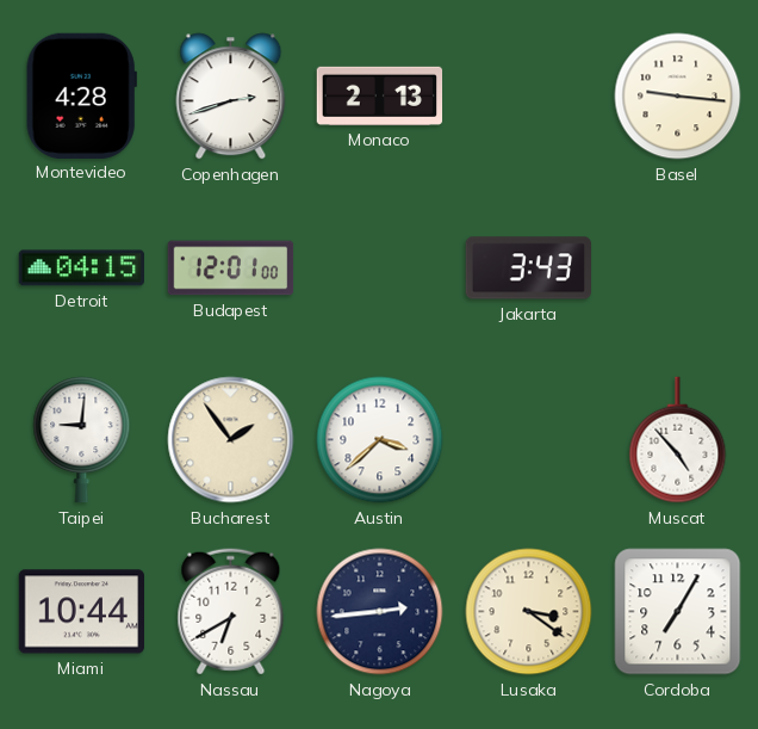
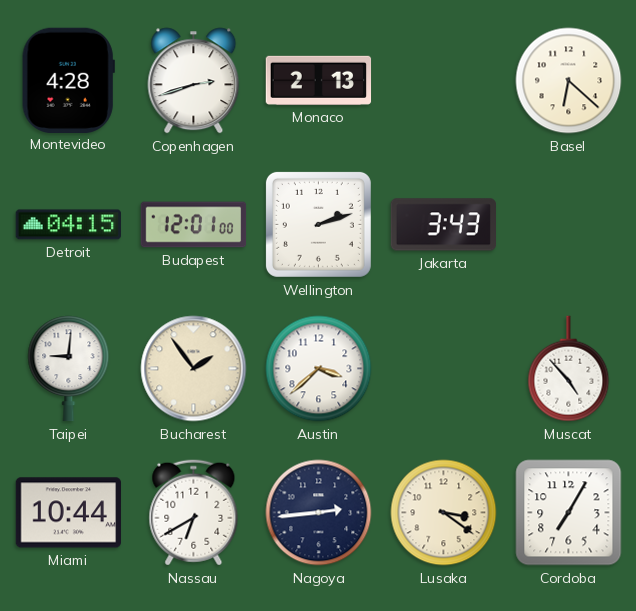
Basel: 9:16 -> 6:22 (569, 81)
Wellington: none -> 2:12 (318, 224)
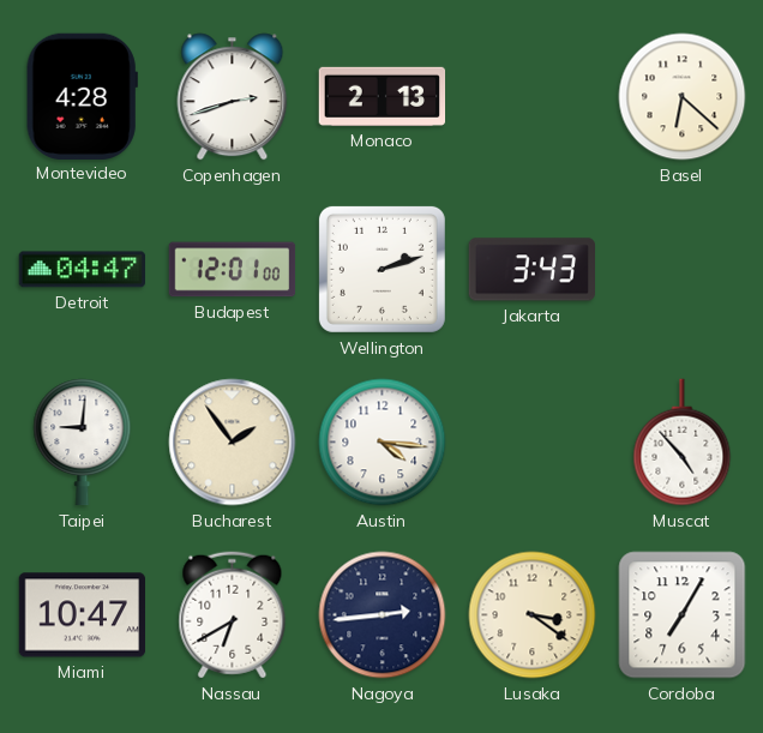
Detroit: 04:15 -> 04:47 (82, 270)
Austin: 3:38 -> 4:16 (383, 443)
Miami: 10:44 -> 10:47 (82, 615)
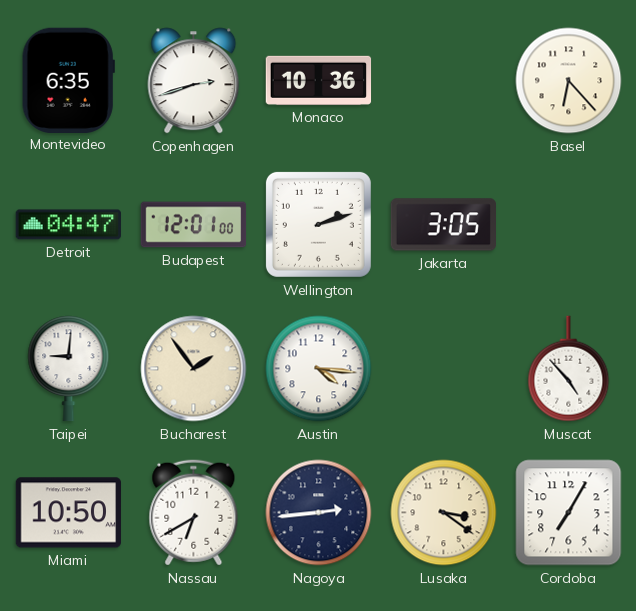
Montevideo: 4:28 -> 6:35 (68, 80)
Monaco: 2:13 -> 10:36 (319, 80)
Basel: 6:22 -> 6:23 (569, 81)
Jakarta: 3:43 -> 3:05 (443, 225)
Miami: 10:47 -> 10:50 (68, 513)
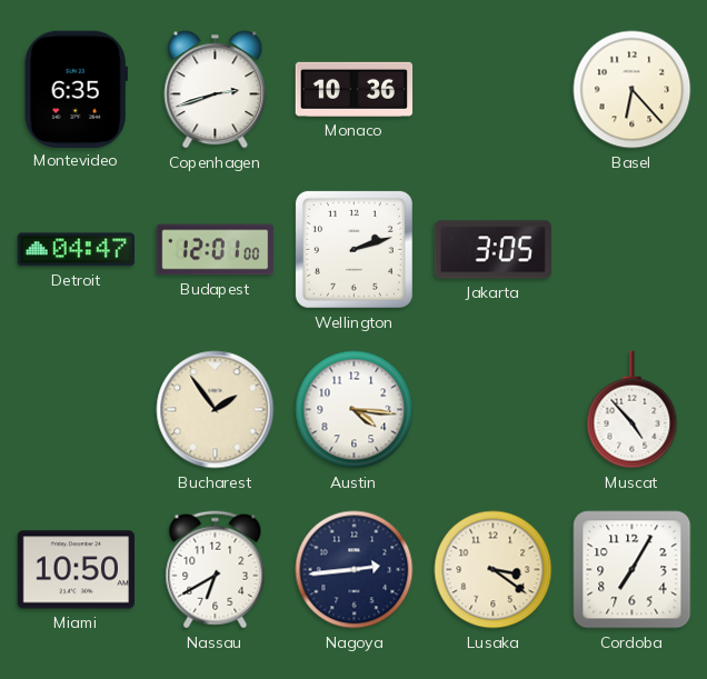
Taipei: 9:01 -> none (69, 369)
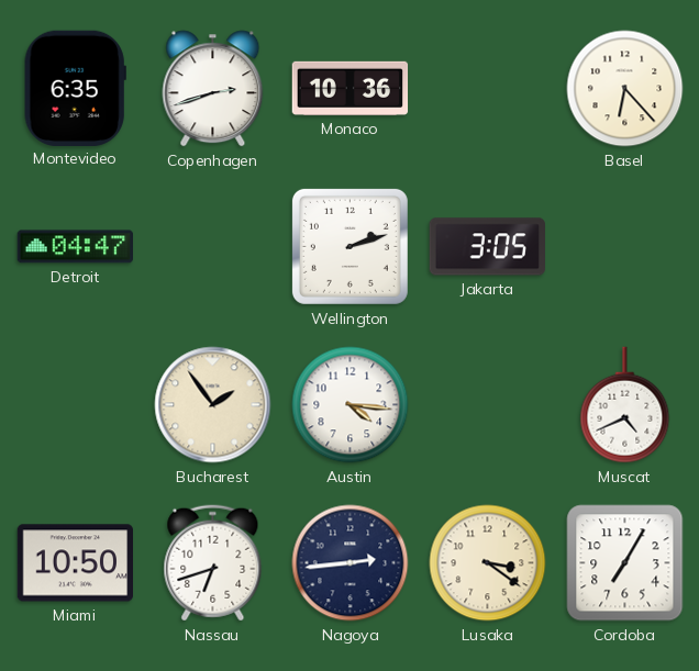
Budapest: 12:01 -> none (216, 250)
Muscat: 4:53 -> 4:41 (625, 405)
Nassau: 6:40 -> 6:42 (213, 563)
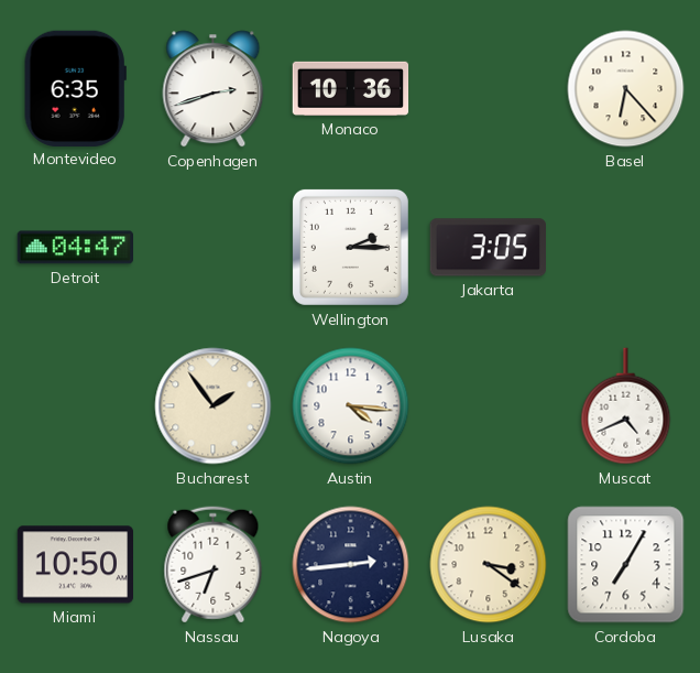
Wellington: 2:12 -> 2:15 (350, 247)
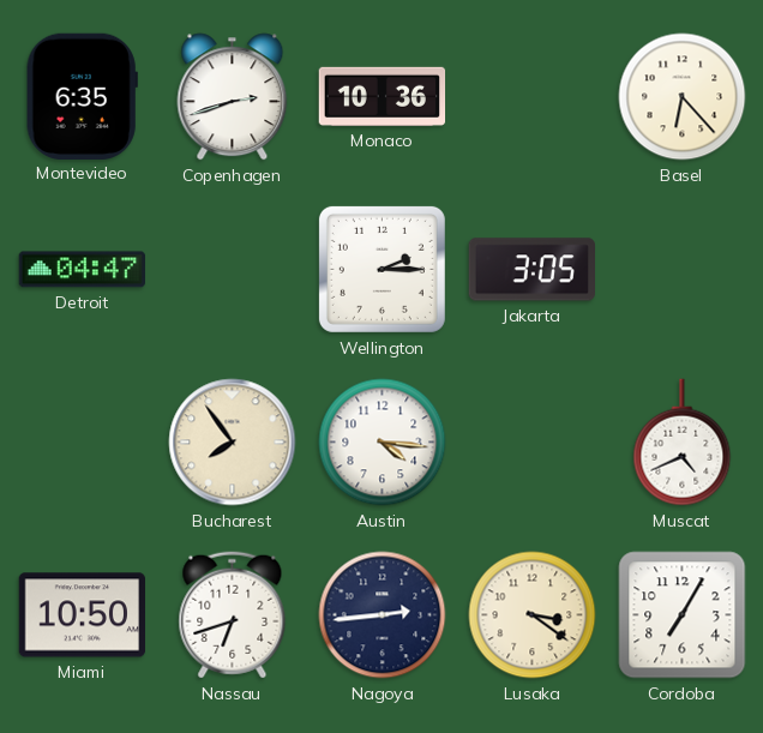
Bucharest: 1:54 -> 7:54 (233, 443)
